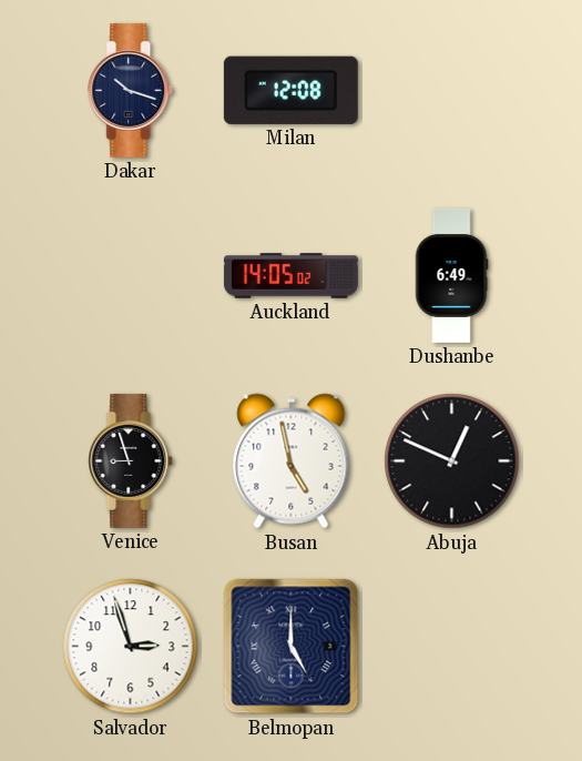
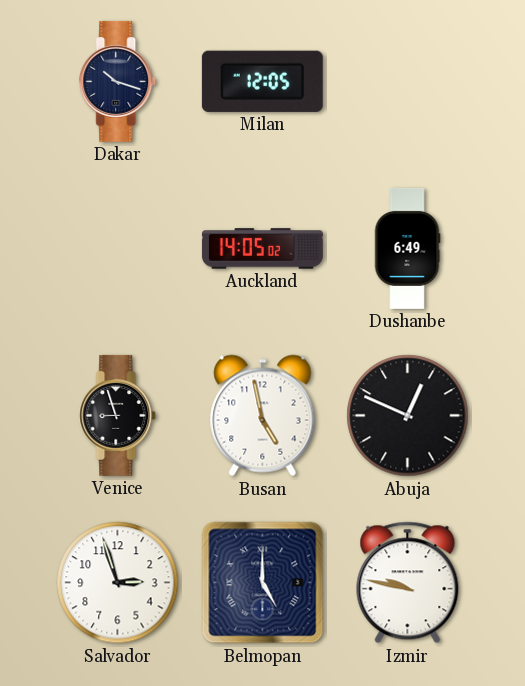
Milan: 12:08 -> 12:05 (262, 81)
Izmir: none -> 9:47 (408, 583)
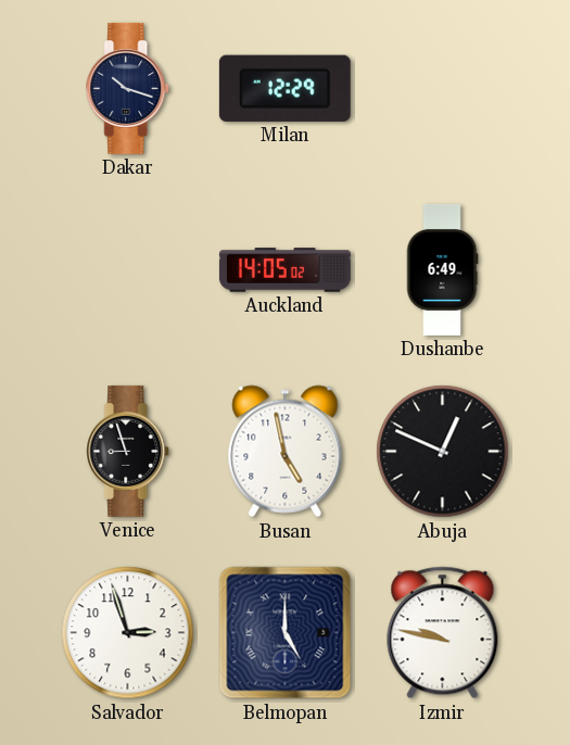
Milan: 12:05 -> 12:29 (284, 88)
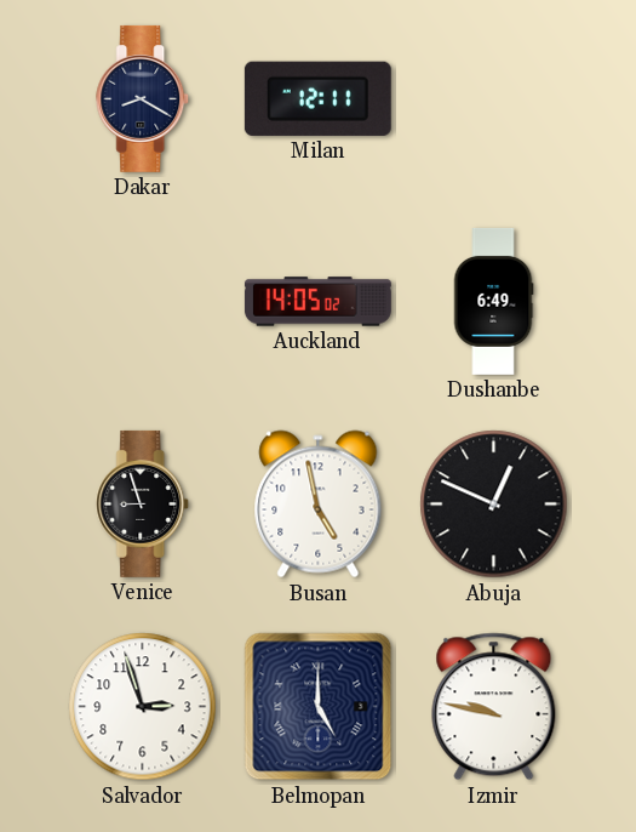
Dakar: 10:18 -> 8:20 (143, 98)
Milan: 12:29 -> 12:11 (317, 98)
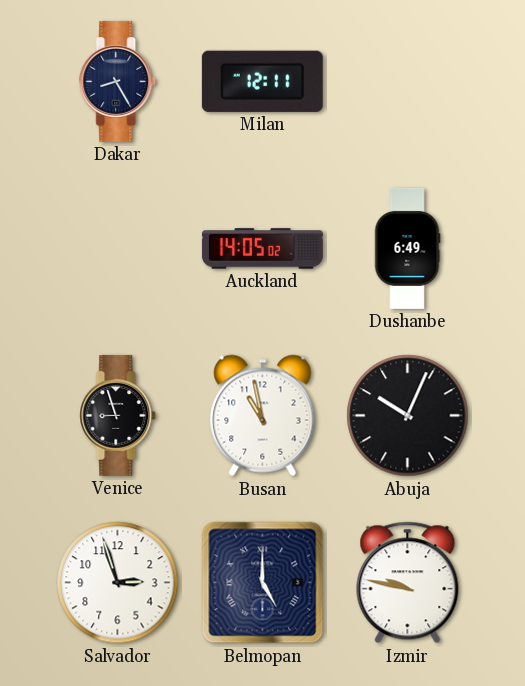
Dakar: 8:20 -> 8:25 (118, 81)
Busan: 4:58 -> 10:58 (263, 416)
Abuja: 12:49 -> 10:04 (408, 416)
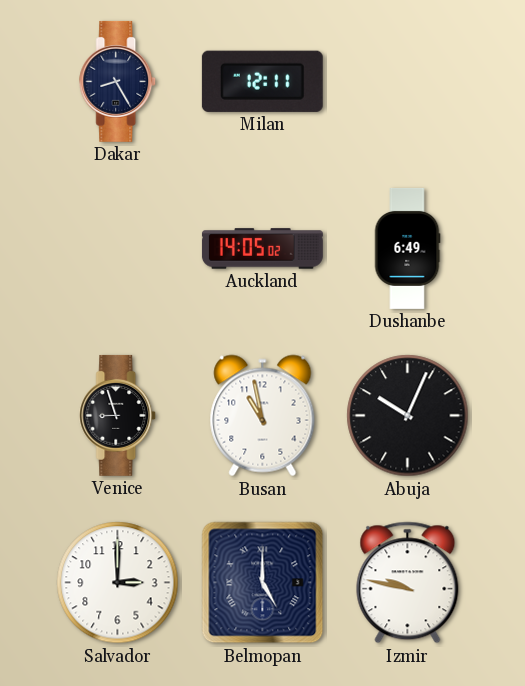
Salvador: 2:57 -> 3:00 (118, 583)
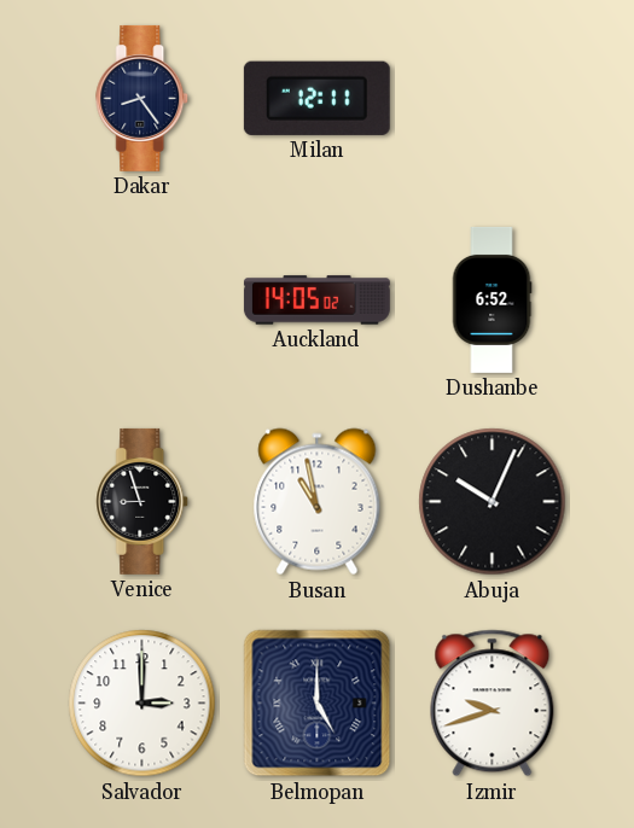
Dakar: 8:25 -> 8:24 (142, 98)
Dushanbe: 6:49 -> 6:52 (492, 299)
Izmir: 9:47 -> 9:42 (493, 704)
